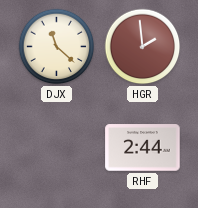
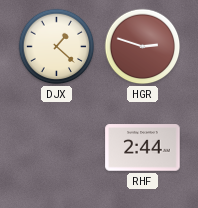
DJX: 11:22 -> 1:22 (57, 47)
HGR: 1:59 -> 2:48 (143, 47)
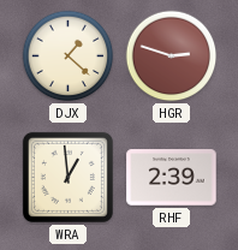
WRA: none -> 12:59 (67, 177)
RHF: 2:44 -> 2:39 (172, 178)
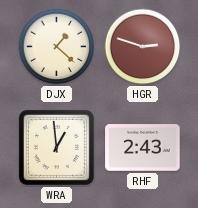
RHF: 2:39 -> 2:43 (143, 148)
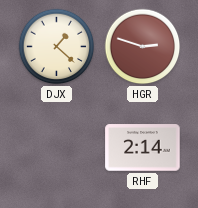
WRA: 12:59 -> none (56, 147)
RHF: 2:43 -> 2:14 (143, 148)
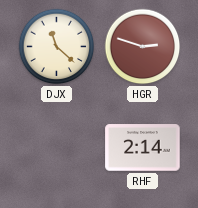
DJX: 1:22 -> 11:22 (57, 47)
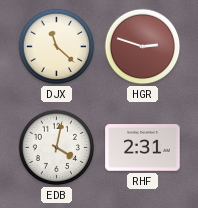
EDB: none -> 4:02 (57, 148)
RHF: 2:14 -> 2:31 (143, 148)
